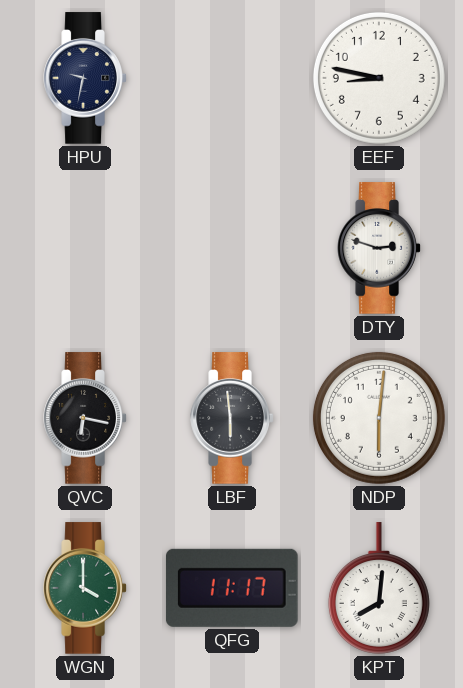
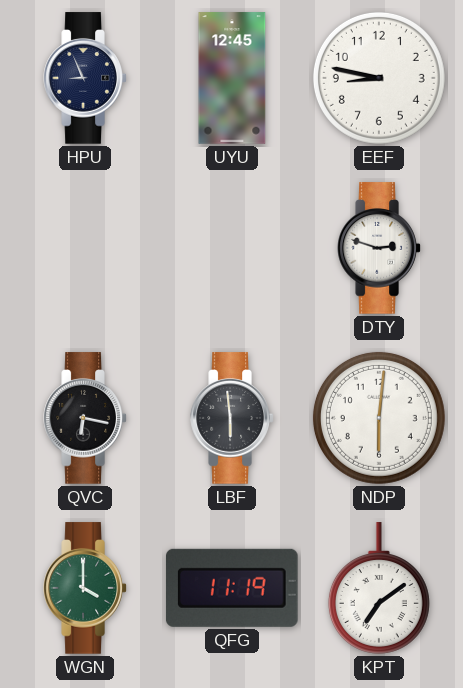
HPU: 9:32 -> 8:56 (85, 78)
UYU: none -> 12:45 (232, 78)
QFG: 11:17 -> 11:19 (232, 588)
KPT: 8:01 -> 7:09 (379, 588)
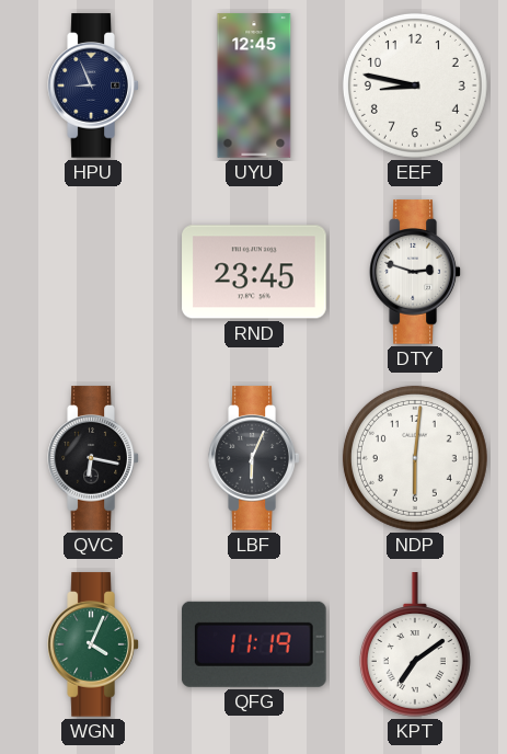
RND: none -> 23:45 (254, 272)
LBF: 5:59 -> 6:04 (254, 458)
WGN: 4:00 -> 4:04 (93, 644)
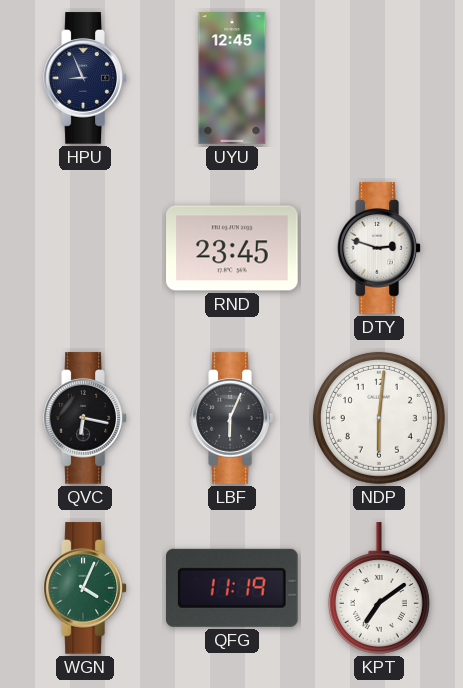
EEF: 8:47 -> none (415, 85)
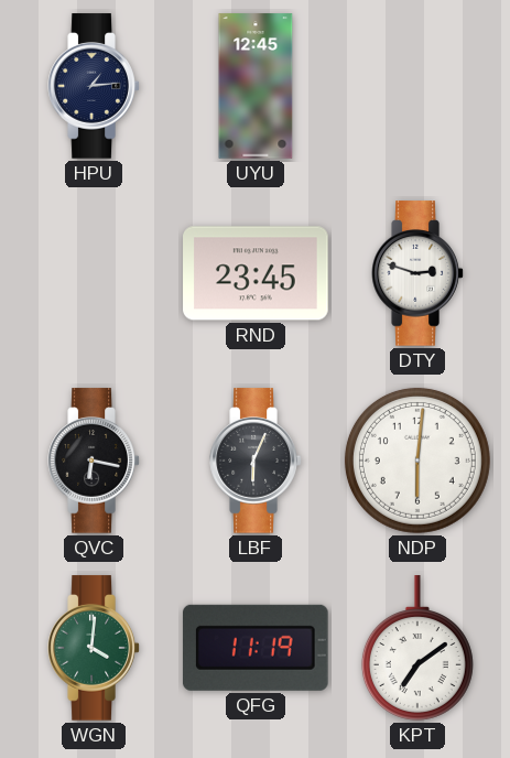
HPU: 8:56 -> 1:14 (94, 86)
WGN: 4:04 -> 4:01 (94, 648)
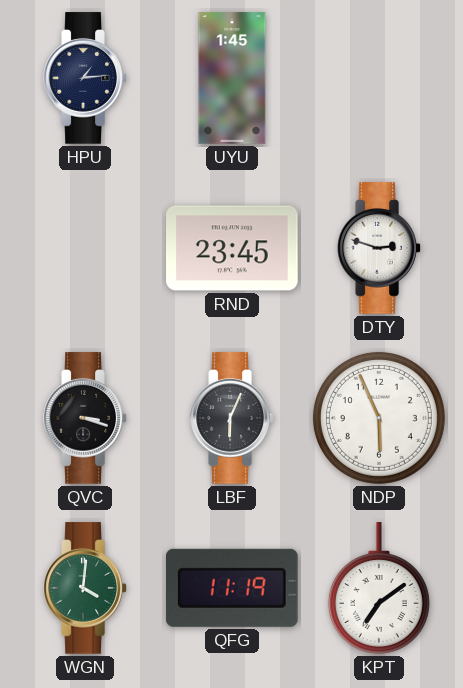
UYU: 12:45 -> 1:45 (232, 78)
QVC: 6:17 -> 3:18 (85, 418)
NDP: 6:01 -> 5:56 (379, 418)
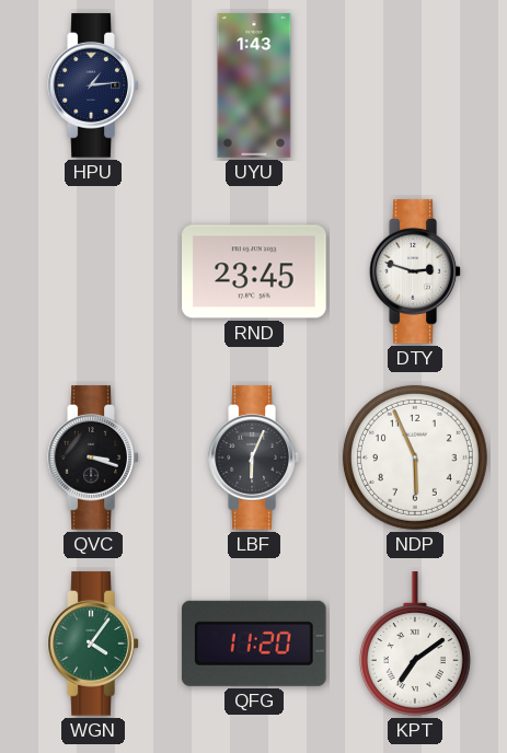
UYU: 1:45 -> 1:43 (254, 85)
WGN: 4:01 -> 4:06 (93, 644)
QFG: 11:19 -> 11:20 (254, 644)
